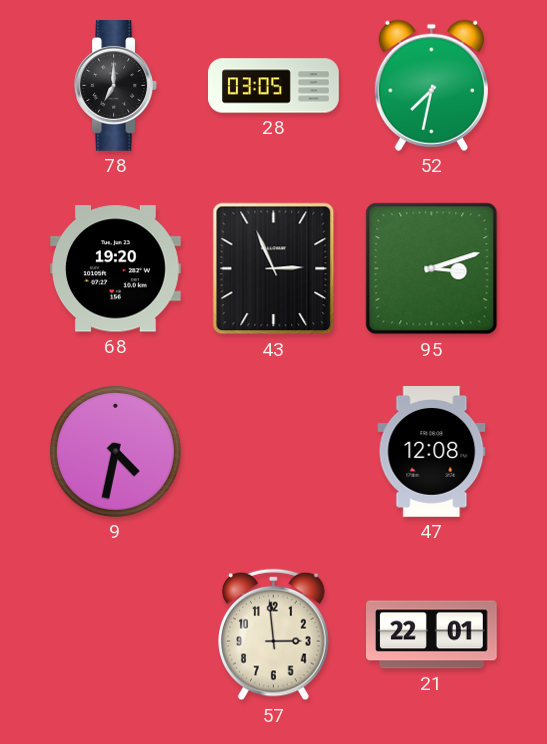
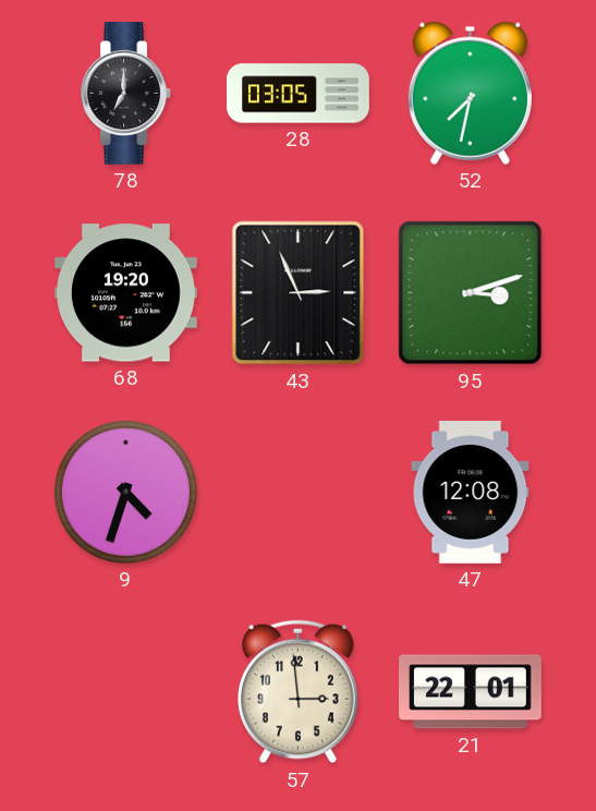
9: 4:32 -> 4:33 (125, 492)
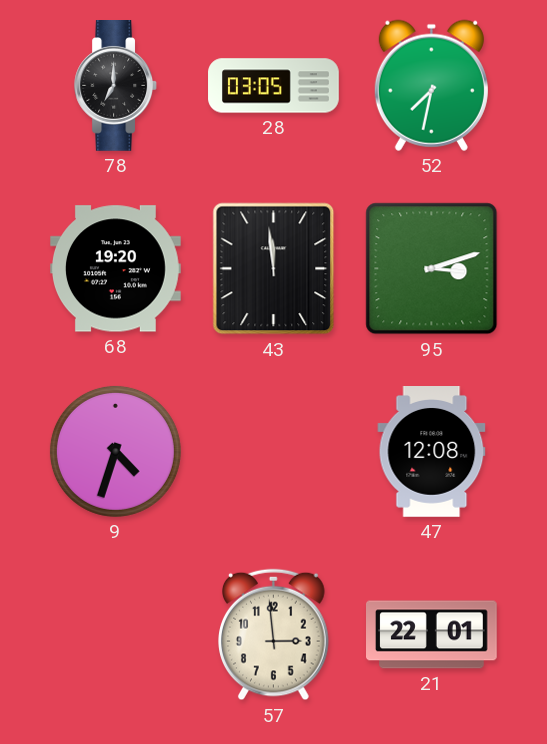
43: 2:56 -> 11:59 (274, 269)
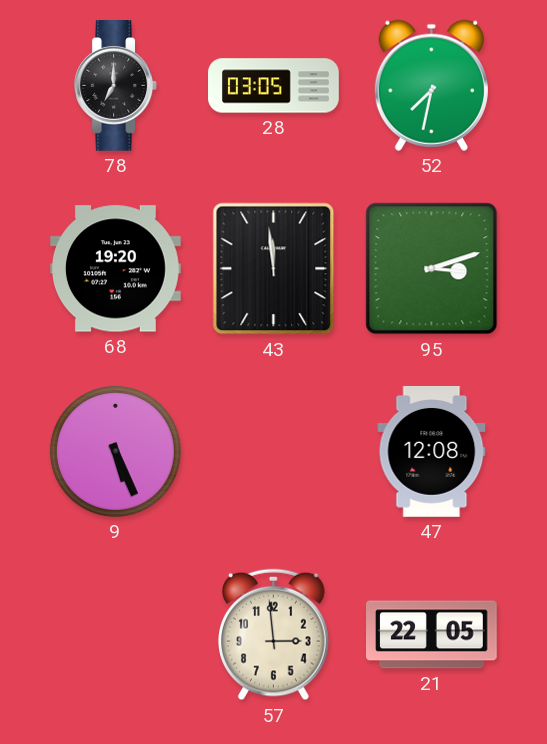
9: 4:33 -> 5:26 (115, 451)
21: 22:01 -> 22:05 (432, 635)
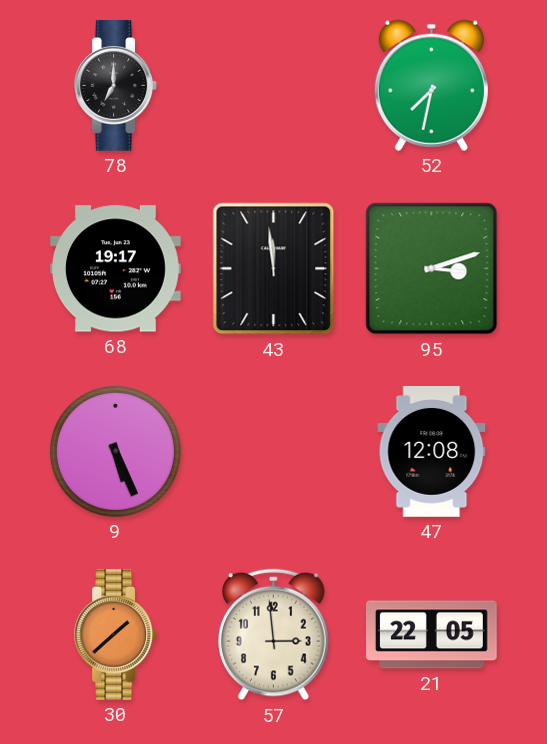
28: 03:05 -> none (274, 86)
68: 19:20 -> 19:17 (116, 269)
30: none -> 1:38 (115, 635)
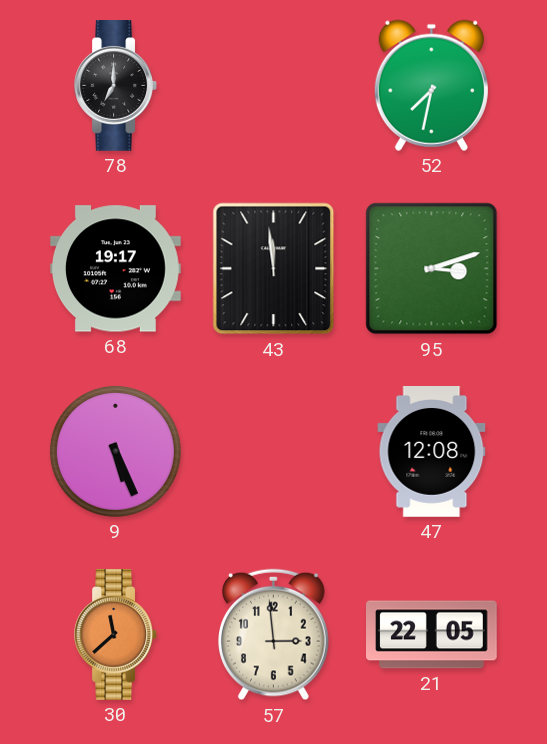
30: 1:38 -> 11:38 (115, 635)
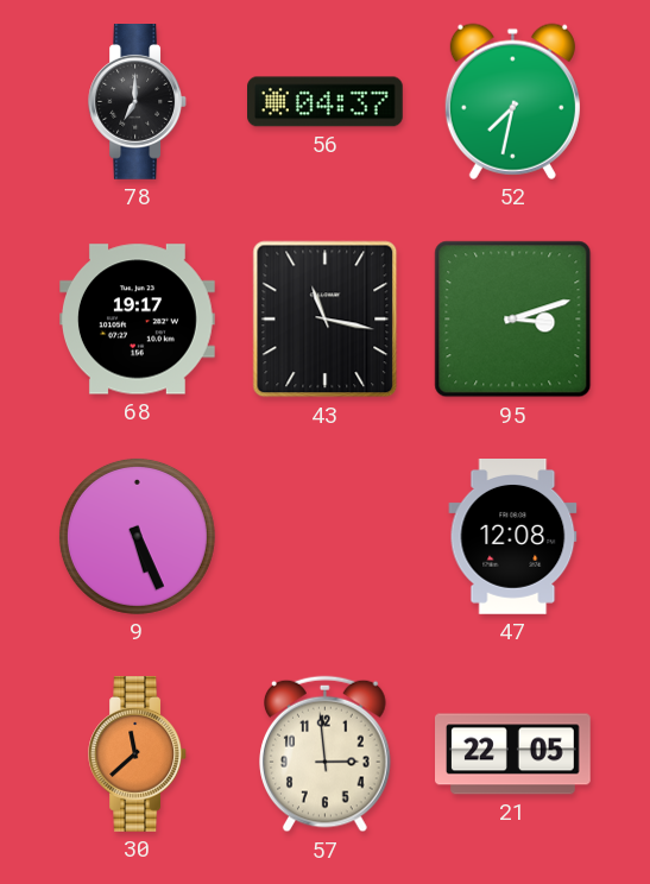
56: none -> 04:37 (326, 102)
43: 11:59 -> 11:17 (326, 320)
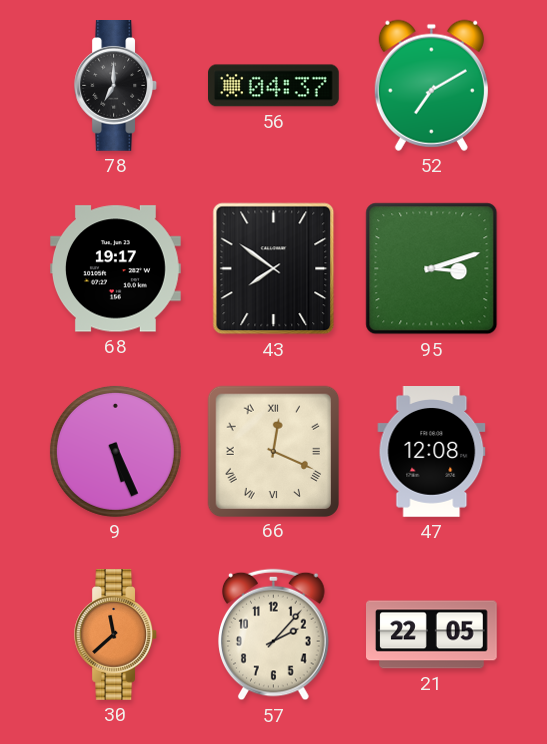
52: 7:32 -> 7:10 (431, 85)
43: 11:17 -> 7:51 (274, 269)
66: none -> 12:19 (273, 451)
57: 2:59 -> 2:07 (274, 635)
